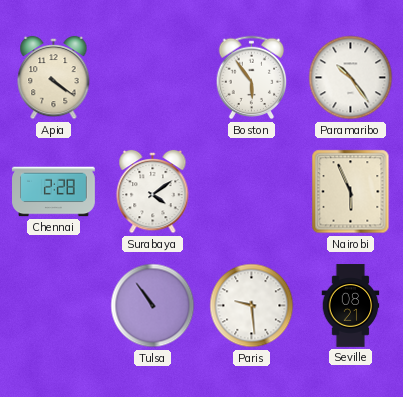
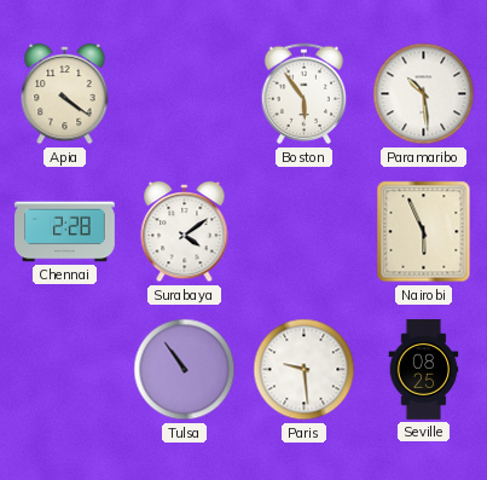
Paramaribo: 10:24 -> 10:29 (424, 94)
Seville: 08:21 -> 08:25 (424, 370)
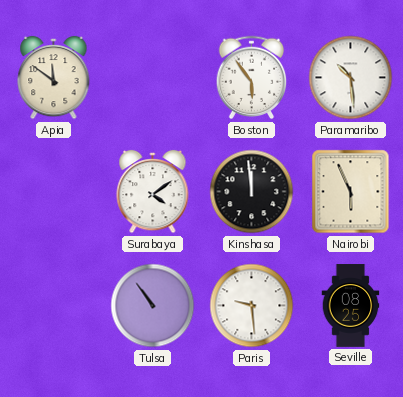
Apia: 4:21 -> 11:51 (54, 78)
Chennai: 2:28 -> none (65, 232)
Kinshasa: none -> 11:59 (252, 192)
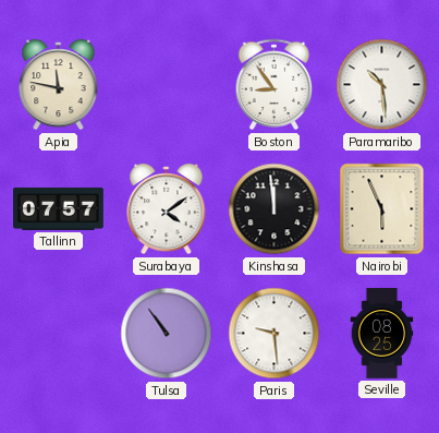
Apia: 11:51 -> 11:47 (59, 85)
Boston: 5:54 -> 8:54 (275, 85)
Tallinn: none -> 07:57 (59, 208)
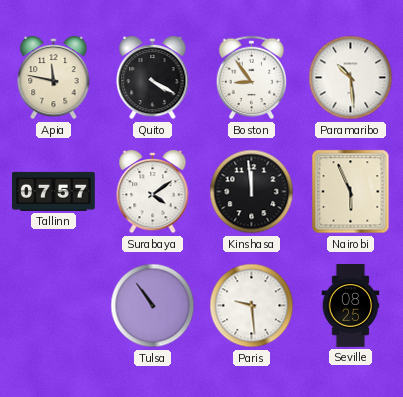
Quito: none -> 4:20 (153, 78)
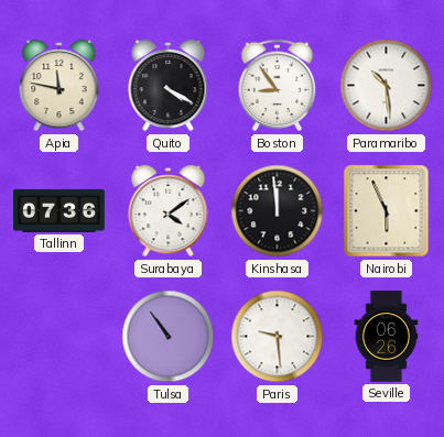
Tallinn: 07:57 -> 07:36 (59, 210)
Seville: 08:25 -> 06:26 (387, 337)
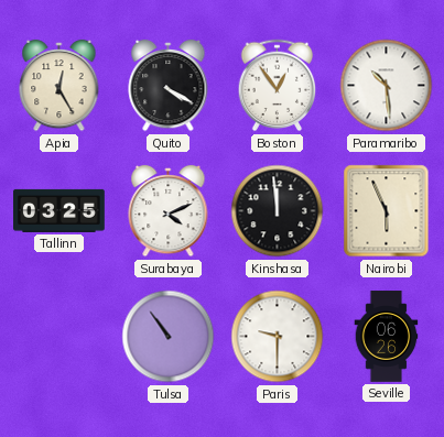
Apia: 11:47 -> 12:25 (59, 86)
Boston: 8:54 -> 12:54 (278, 86)
Tallinn: 07:36 -> 03:25 (59, 210)
Surabaya: 4:09 -> 4:11 (169, 211)
Paris: 9:29 -> 9:30 (278, 337)
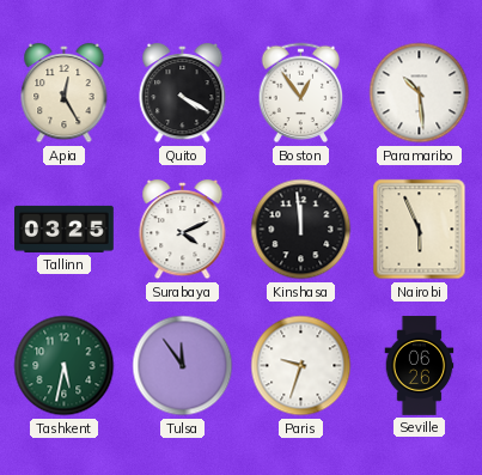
Tashkent: none -> 5:32 (65, 366)
Tulsa: 10:54 -> 11:54 (183, 366)
Paris: 9:30 -> 9:33 (301, 366)
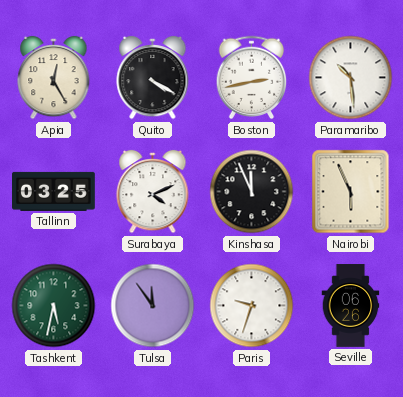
Boston: 12:54 -> 2:43 (252, 78)
Kinshasa: 11:59 -> 11:56 (252, 192)
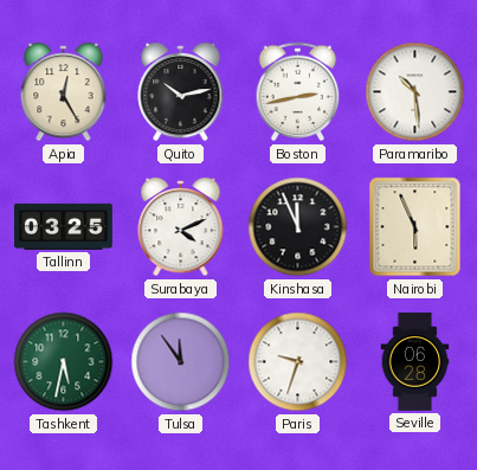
Quito: 4:20 -> 10:13 (181, 92)
Seville: 06:26 -> 06:28 (415, 362)
